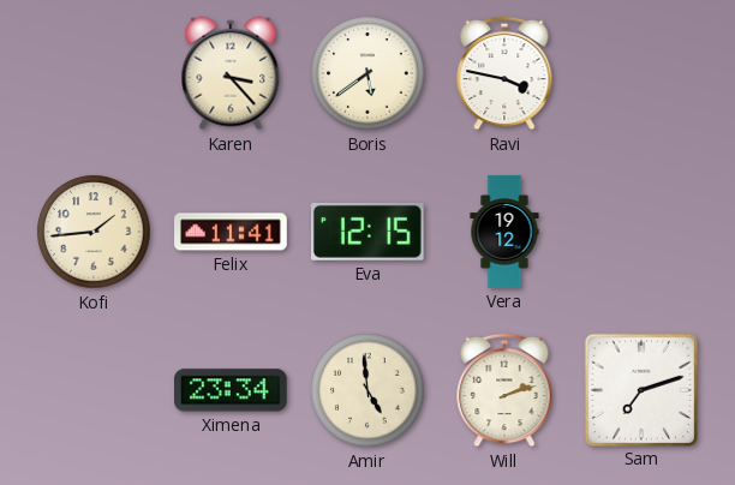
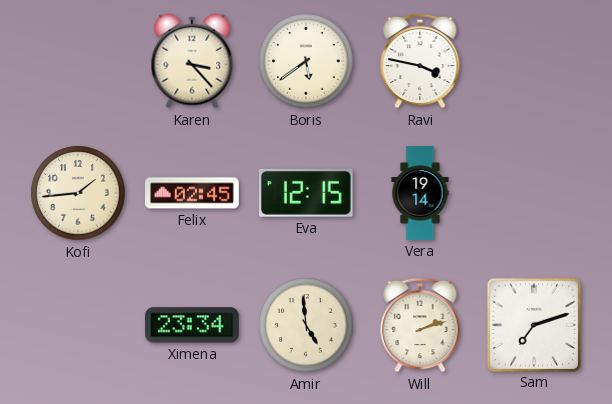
Felix: 11:41 -> 02:45 (192, 193)
Vera: 19:12 -> 19:14 (420, 193)
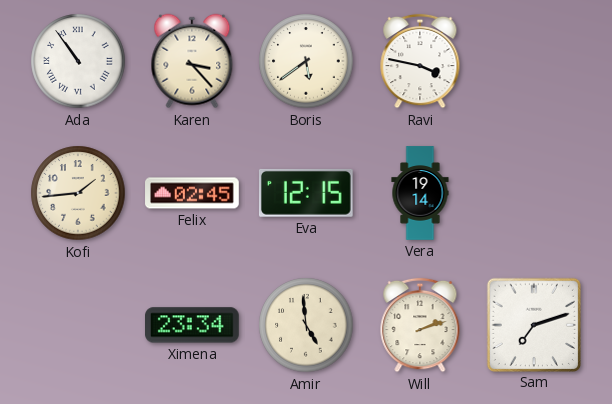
Ada: none -> 10:54 (78, 61)
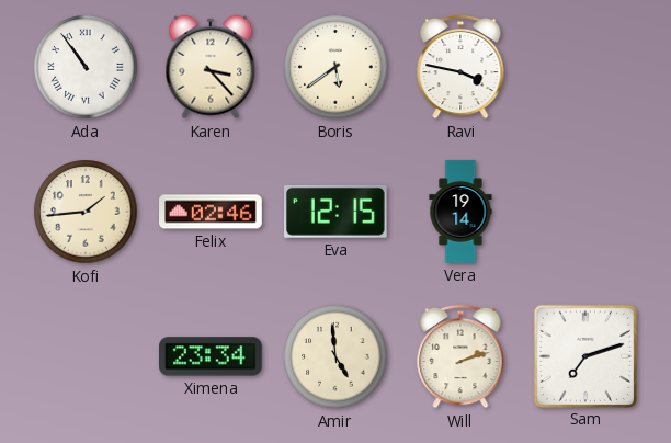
Felix: 02:45 -> 02:46 (211, 212)
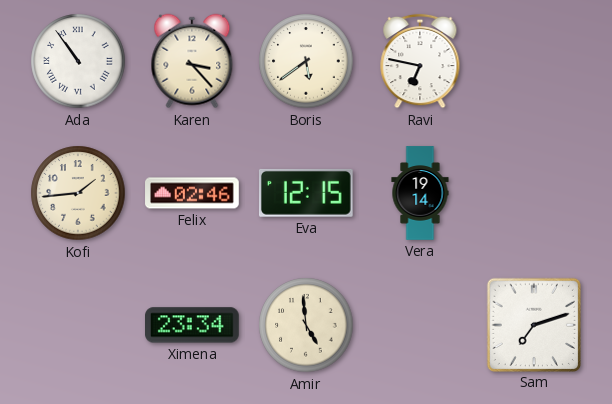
Ravi: 3:47 -> 6:47 (420, 61)
Will: 2:12 -> none (460, 356)
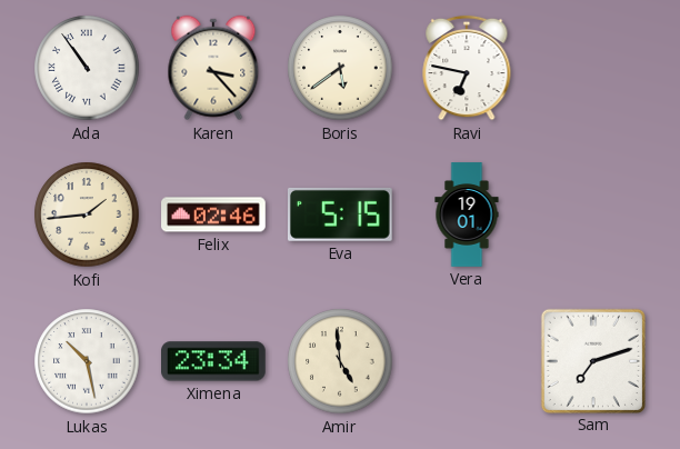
Eva: 12:15 -> 5:15 (340, 214)
Vera: 19:14 -> 19:01 (467, 214)
Lukas: none -> 10:28 (87, 361)
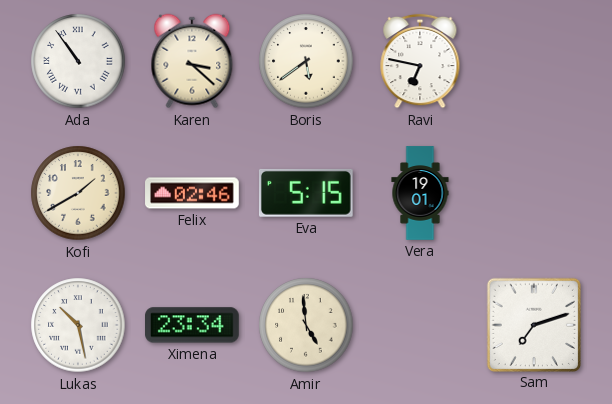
Karen: 3:23 -> 3:22 (192, 61)
Kofi: 1:44 -> 1:40 (78, 193)
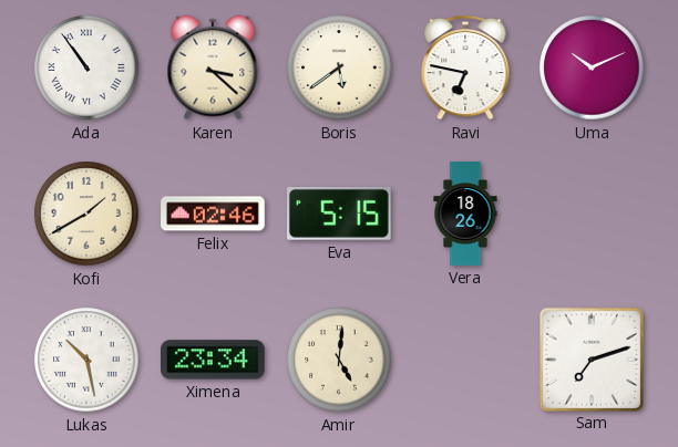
Uma: none -> 10:11 (592, 67)
Vera: 19:01 -> 18:26 (465, 214)
Amir: 4:59 -> 5:01 (339, 360)
